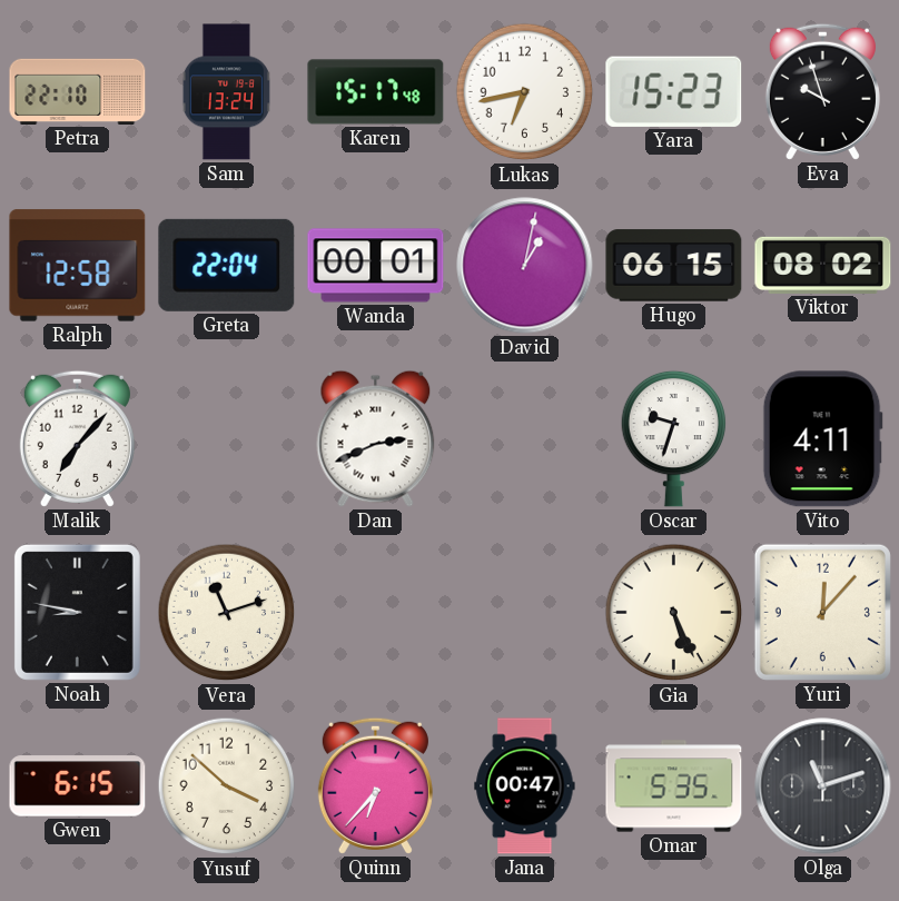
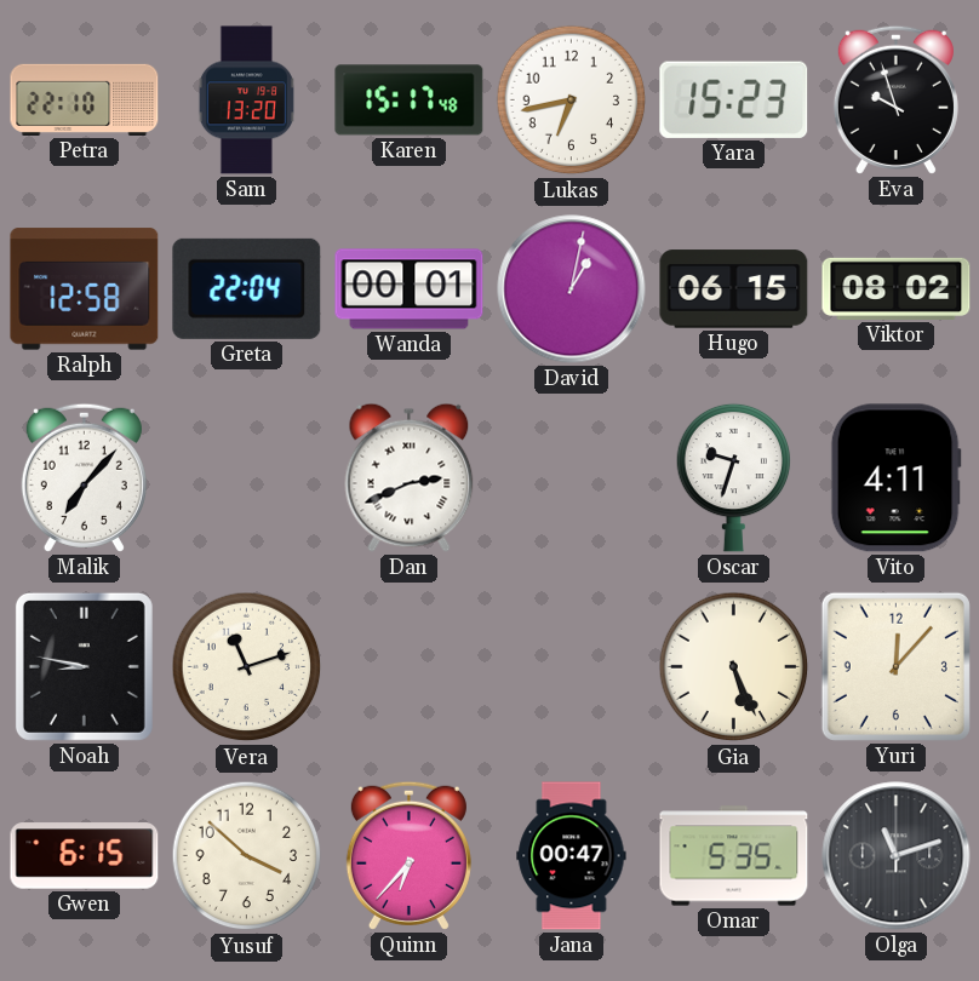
Sam: 13:24 -> 13:20 (246, 101)
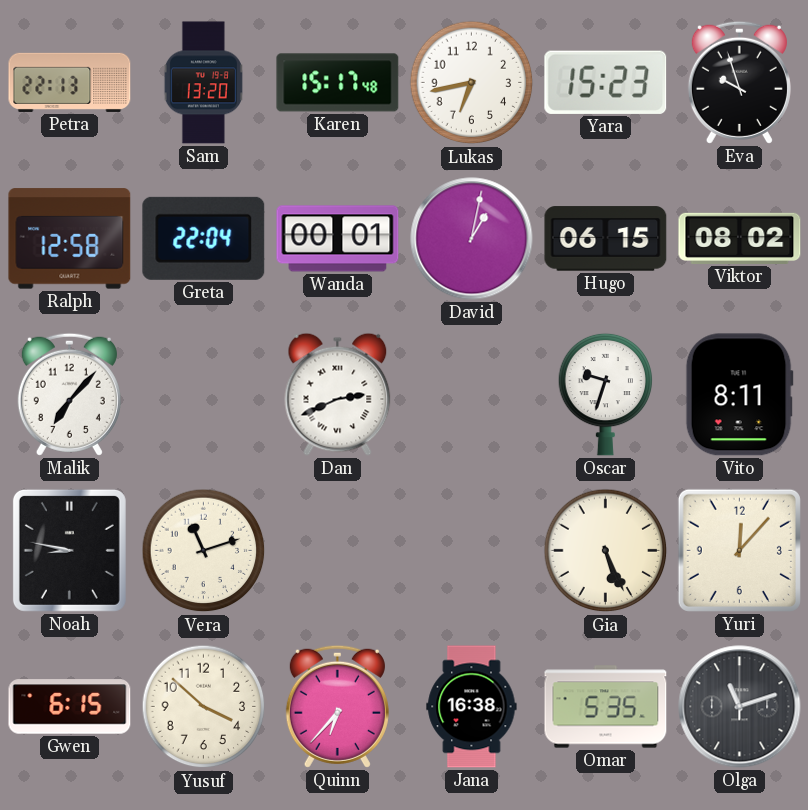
Petra: 22:10 -> 22:13 (70, 82)
Vito: 4:11 -> 8:11 (739, 395)
Jana: 00:47 -> 16:38 (472, 707)
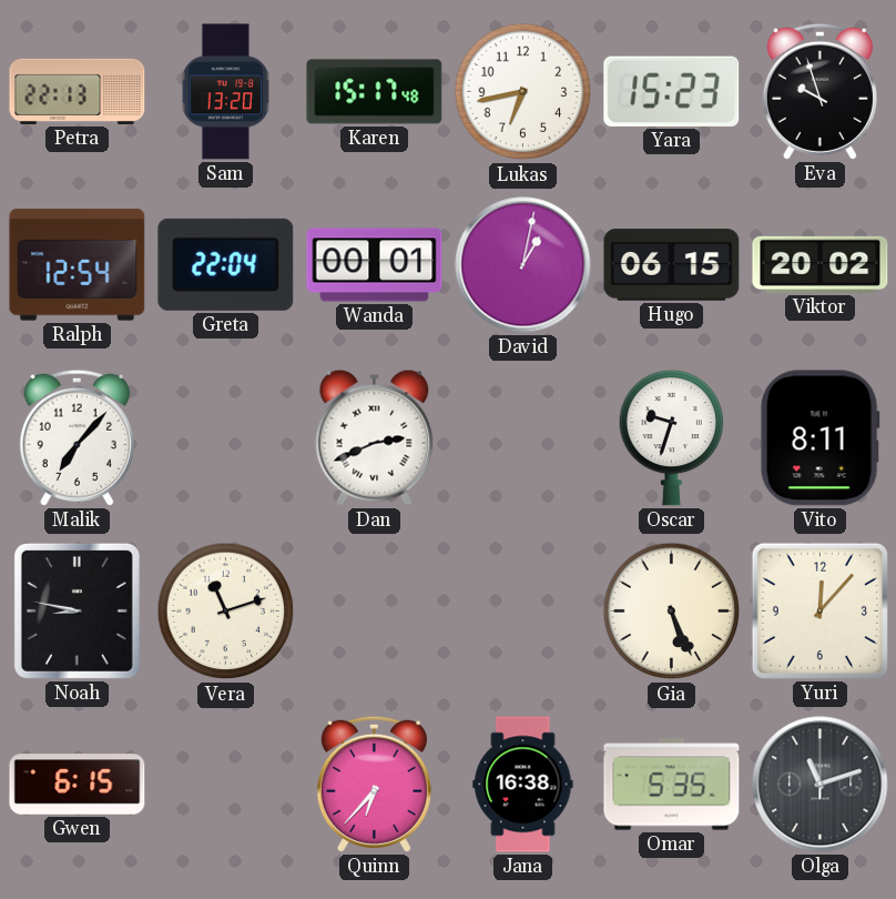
Ralph: 12:58 -> 12:54 (78, 265)
Viktor: 08:02 -> 20:02 (821, 264)
Yusuf: 3:52 -> none (204, 707)
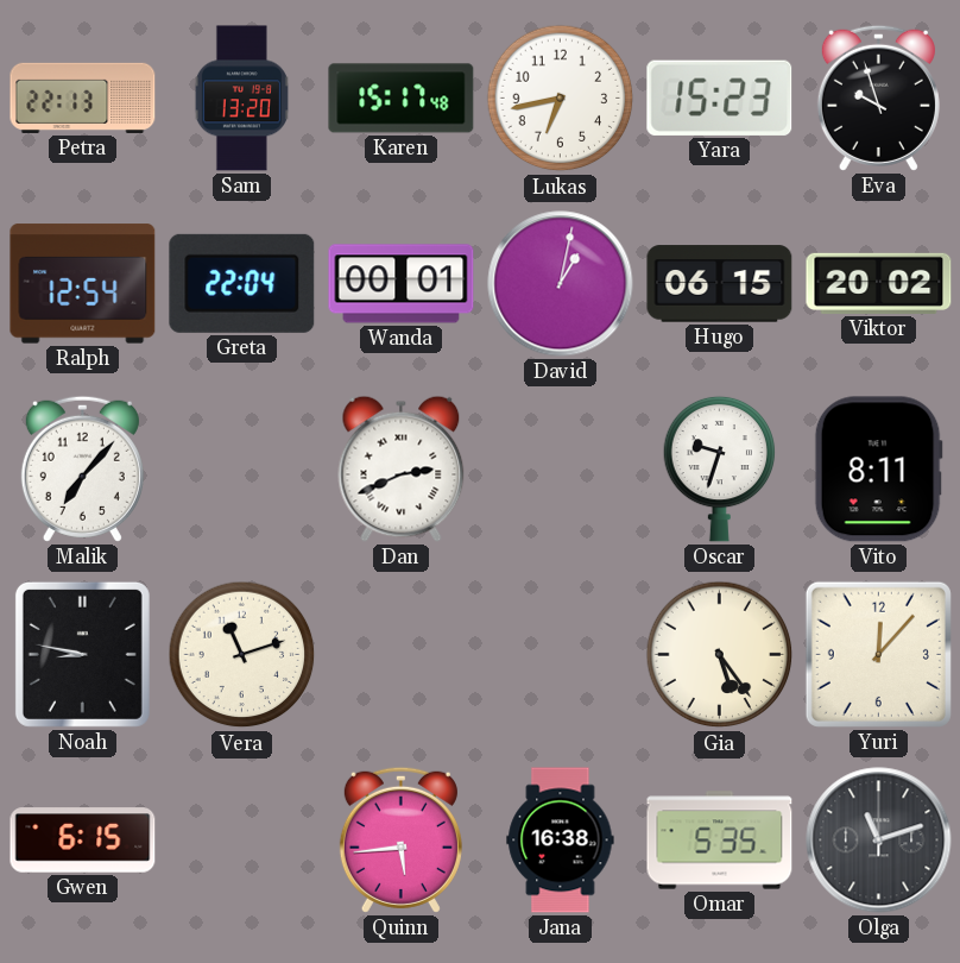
Gia: 5:26 -> 5:24 (720, 655)
Quinn: 6:37 -> 5:44 (400, 839)
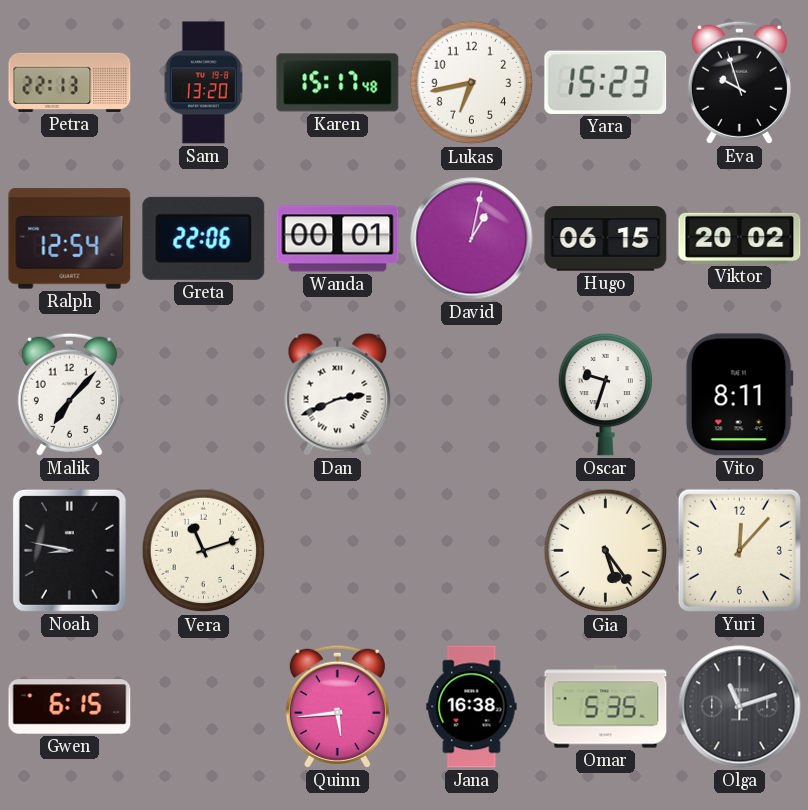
Greta: 22:04 -> 22:06 (204, 238)
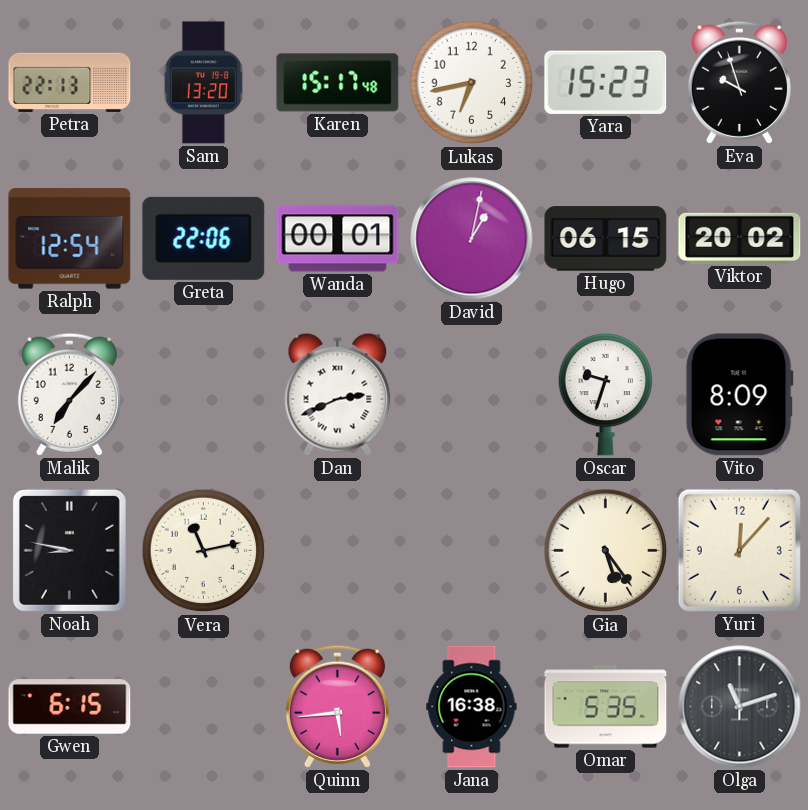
Vito: 8:11 -> 8:09 (739, 395)
Vera: 11:12 -> 11:13 (204, 551)
